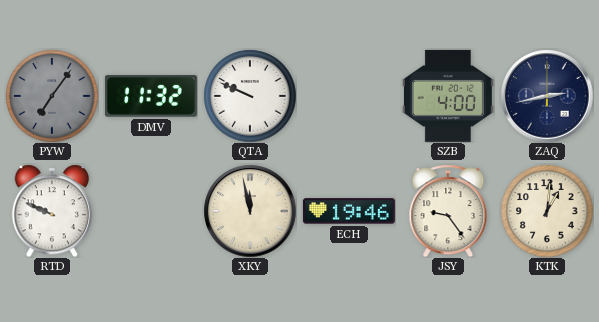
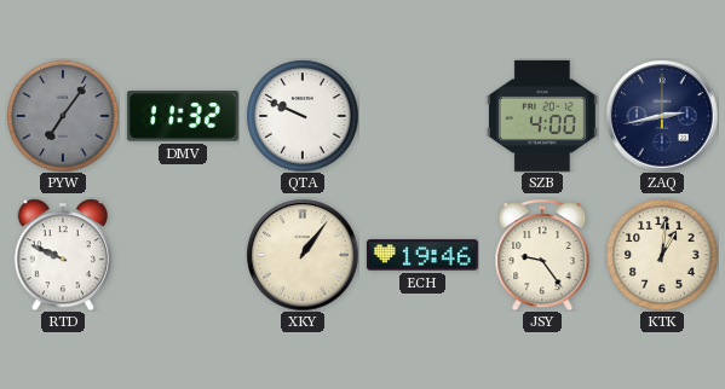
XKY: 11:58 -> 1:06 (303, 255)
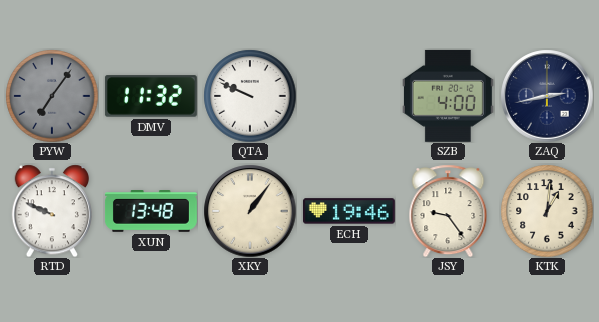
XUN: none -> 13:48 (151, 212)
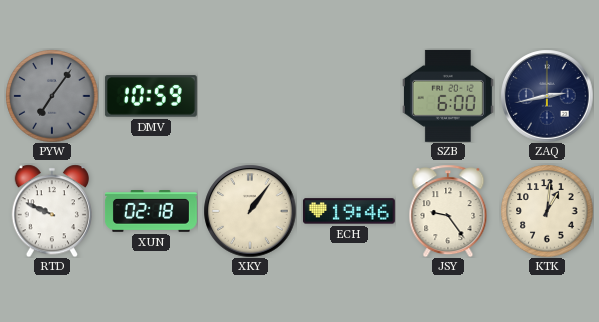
DMV: 11:32 -> 10:59 (151, 96)
QTA: 9:49 -> none (250, 96)
SZB: 4:00 -> 6:00 (448, 96)
XUN: 13:48 -> 02:18 (151, 212)
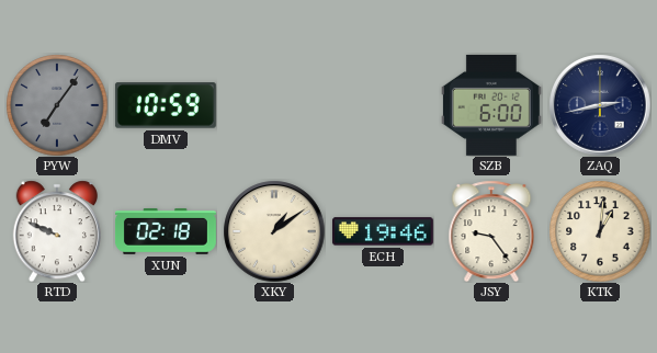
XKY: 1:06 -> 1:09 (274, 231)
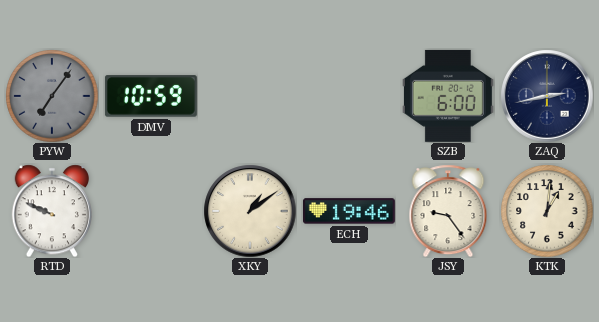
XUN: 02:18 -> none (166, 232)
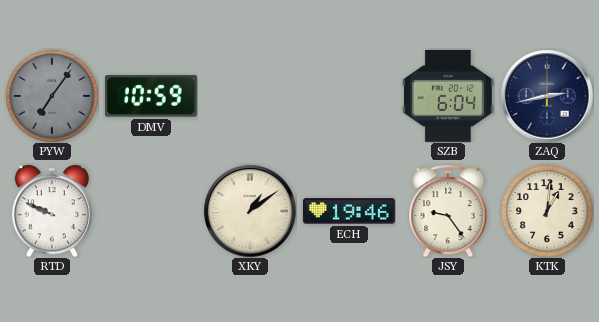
SZB: 6:00 -> 6:04 (448, 96)
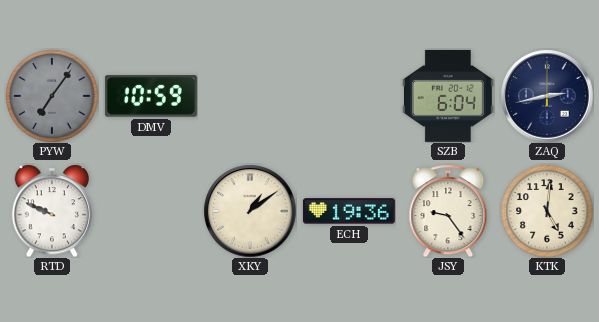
ECH: 19:46 -> 19:36 (349, 211)
KTK: 1:01 -> 5:01 (547, 211)
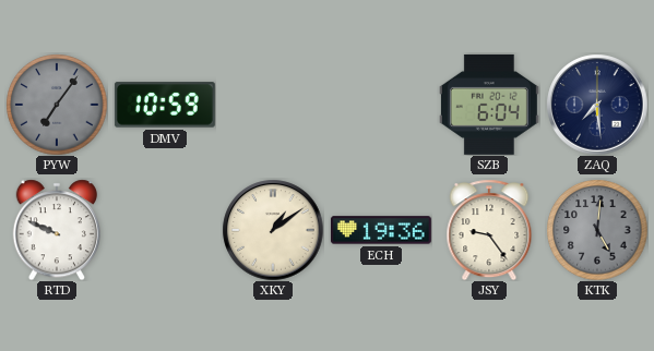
ZAQ: 2:43 -> 7:29 (597, 105)
KTK dial: cream -> grey (597, 230)
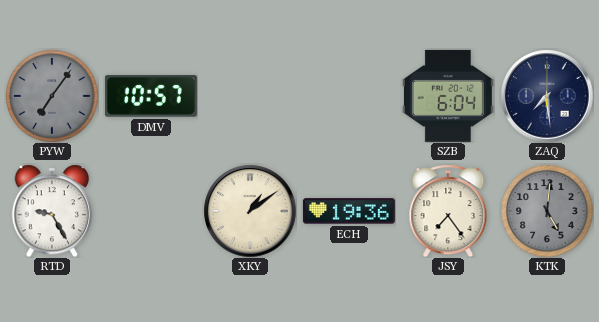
DMV: 10:59 -> 10:57 (151, 96)
RTD: 9:49 -> 9:25 (51, 211)
JSY: 9:24 -> 7:24 (448, 211)
